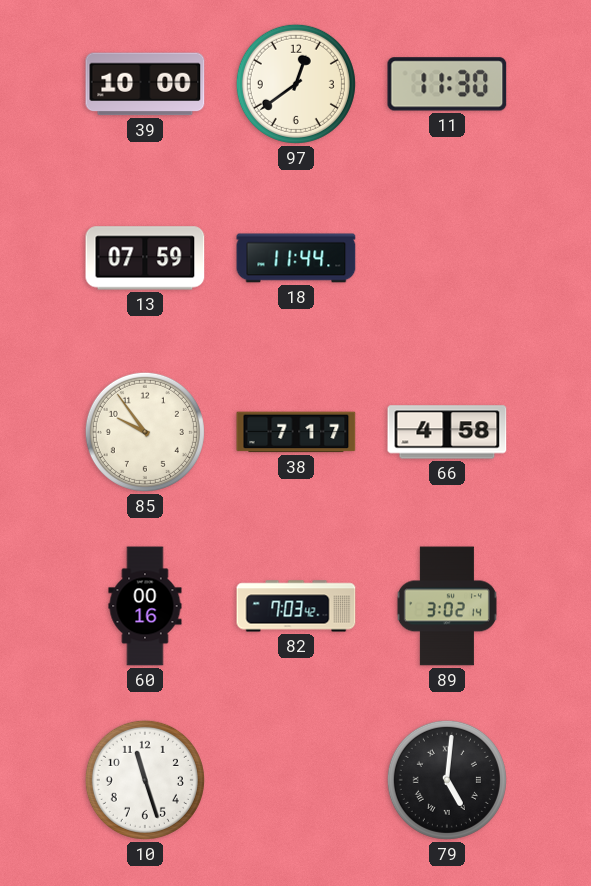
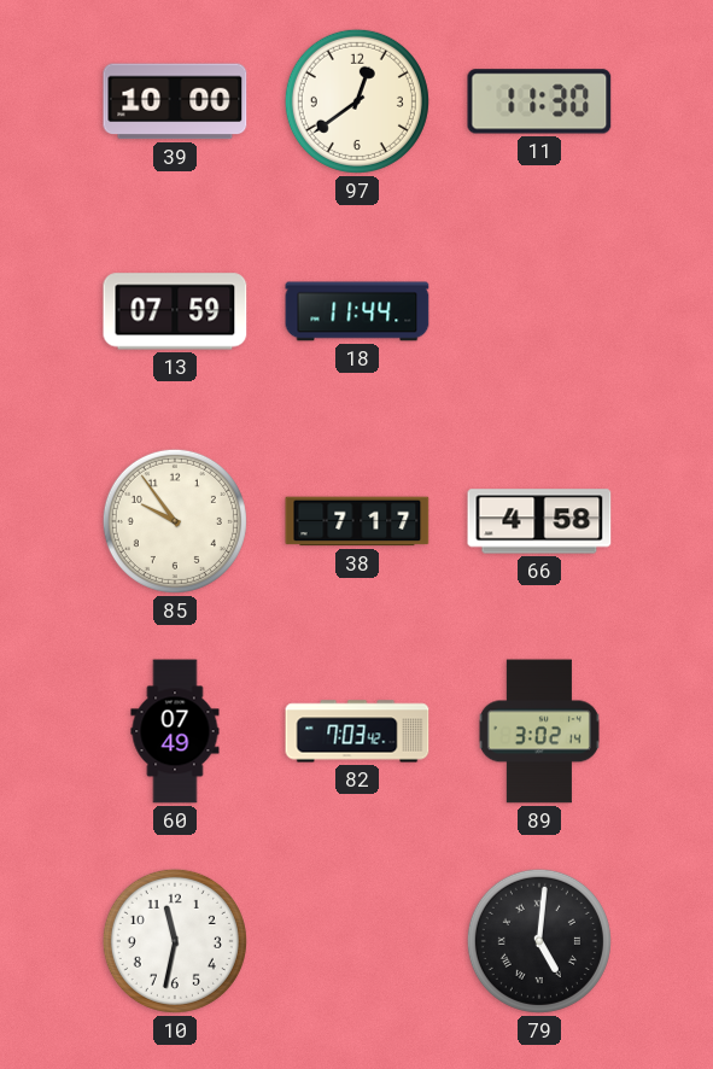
60: 00:16 -> 07:49 (175, 731)
10: 11:27 -> 11:32 (175, 941)
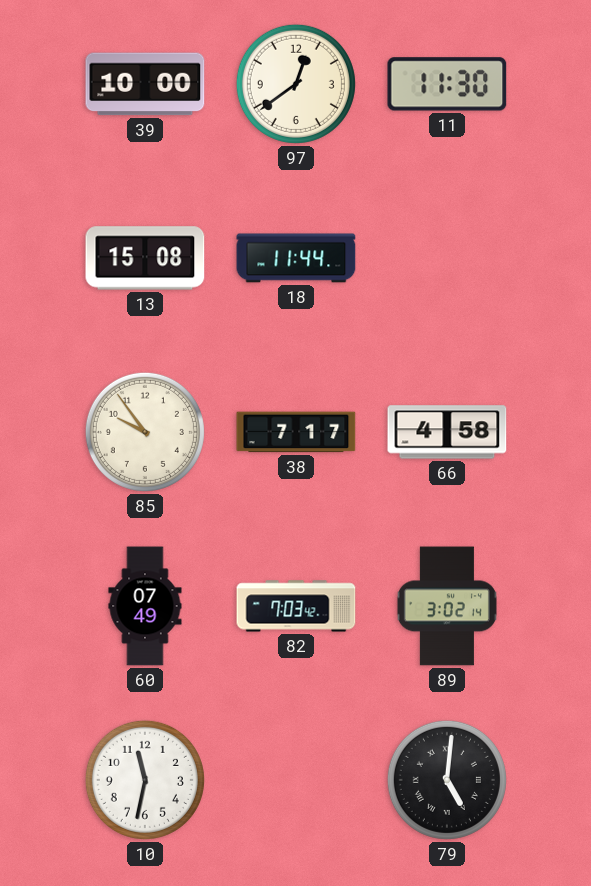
13: 07:59 -> 15:08 (145, 258)
